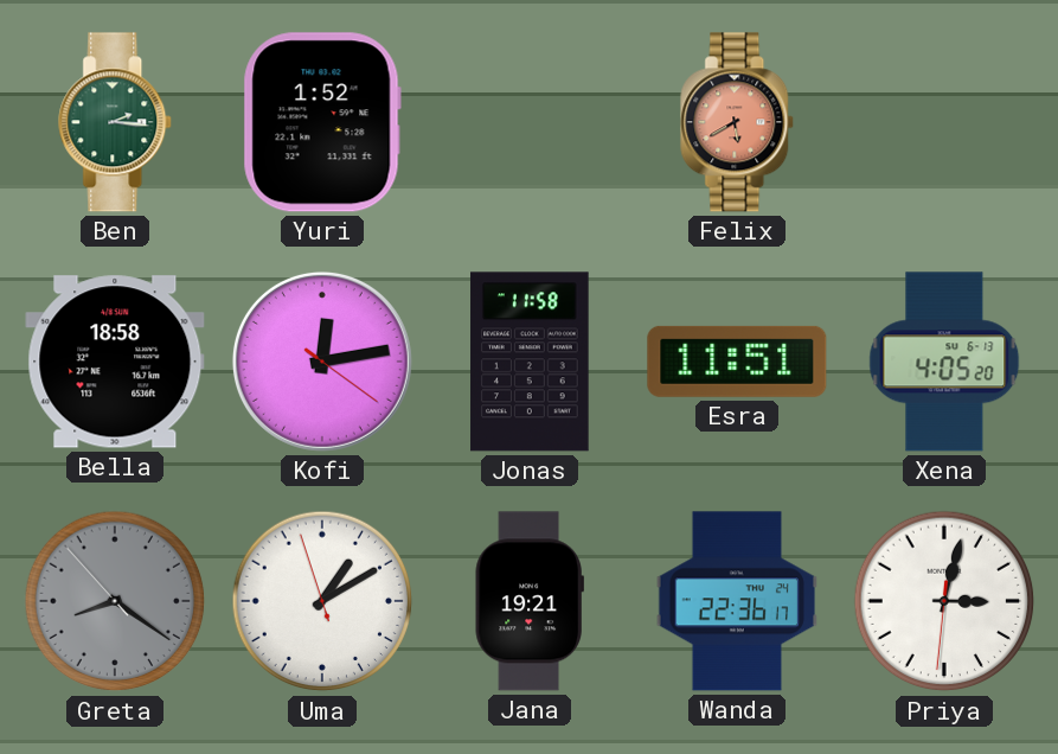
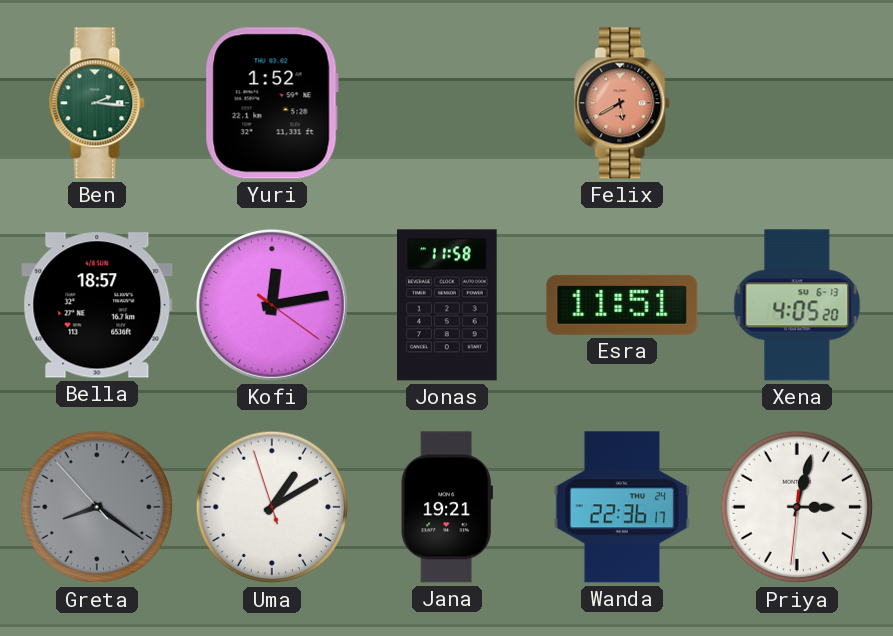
Bella: 18:58 -> 18:57 (97, 305)
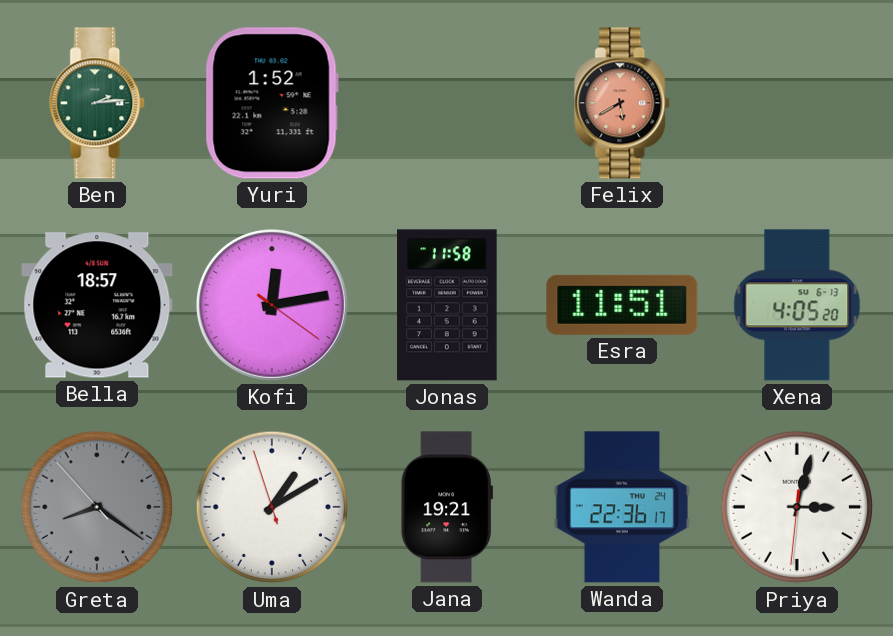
Ben: 2:16 -> 2:14 (98, 103)
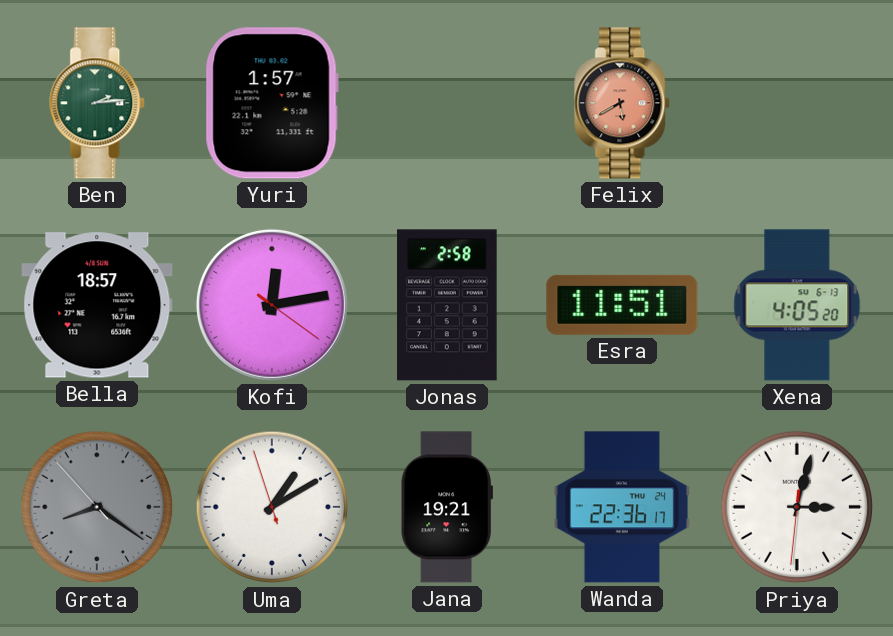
Yuri: 1:52 -> 1:57 (272, 103)
Jonas: 11:58 -> 2:58 (447, 305)
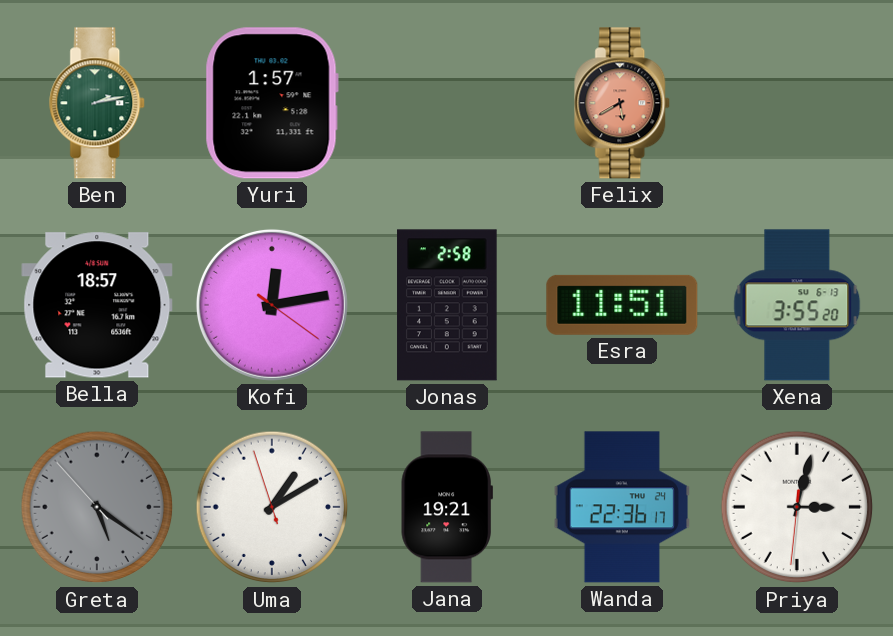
Ben: 2:14 -> 2:13 (98, 103)
Xena: 4:05 -> 3:55 (797, 305)
Greta: 8:20 -> 5:20 (97, 507)
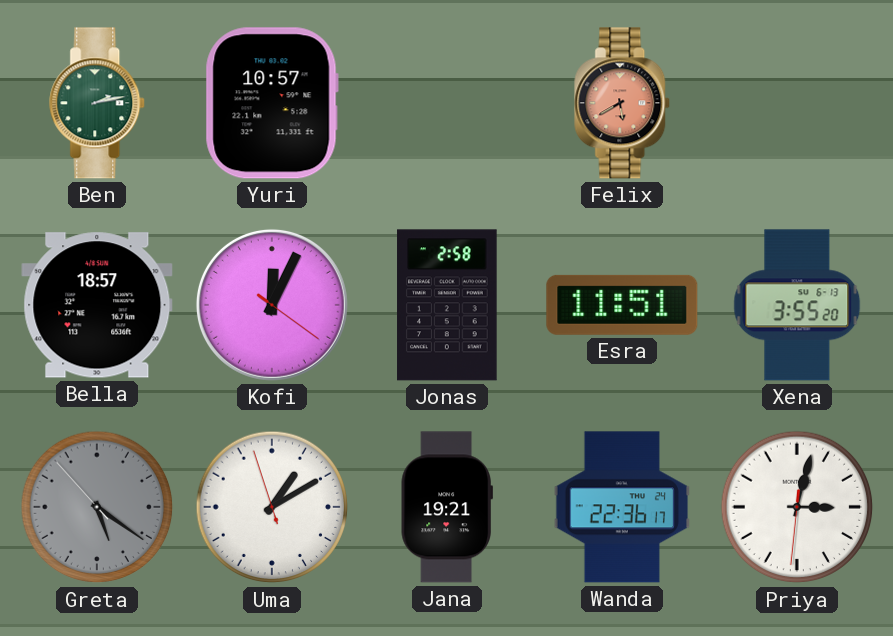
Yuri: 1:57 -> 10:57 (272, 103)
Kofi: 12:13 -> 12:04 (272, 305)
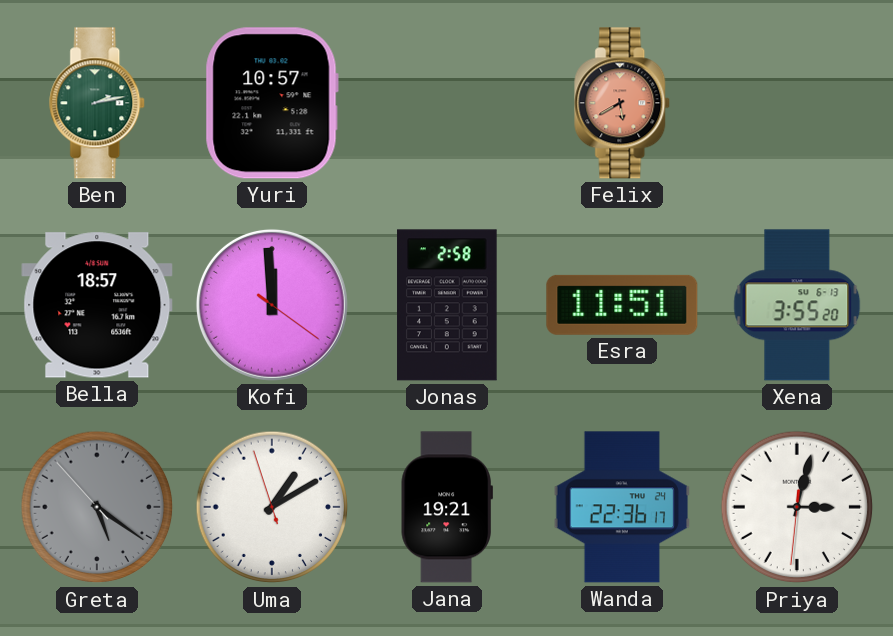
Kofi: 12:04 -> 11:59 (272, 305)
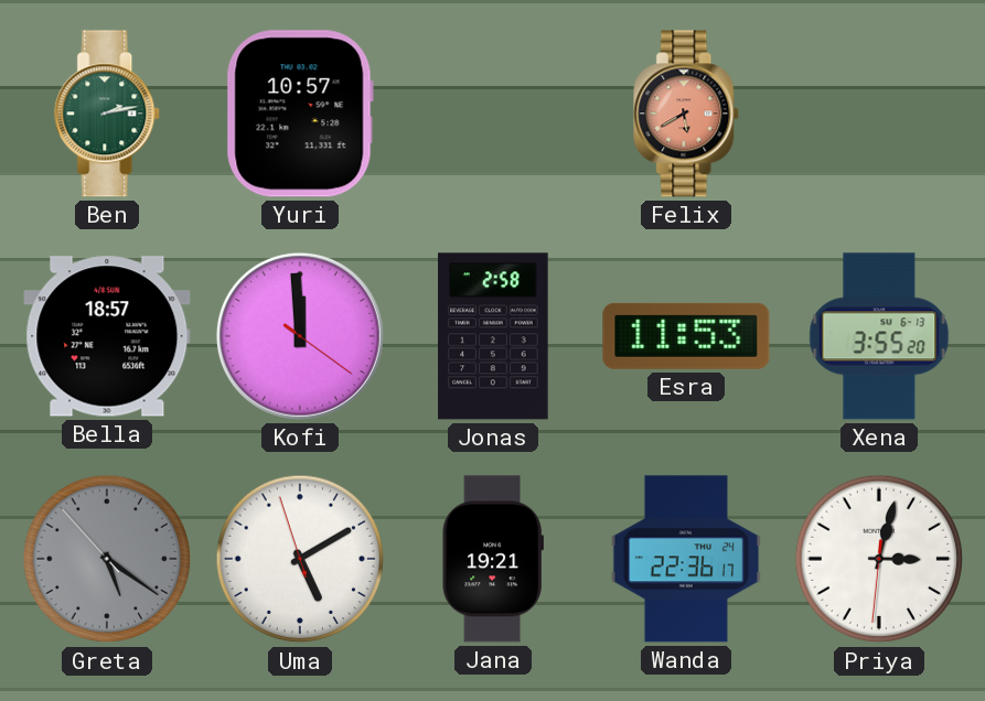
Esra: 11:51 -> 11:53 (686, 336)
Uma: 1:09 -> 5:09 (300, 559)
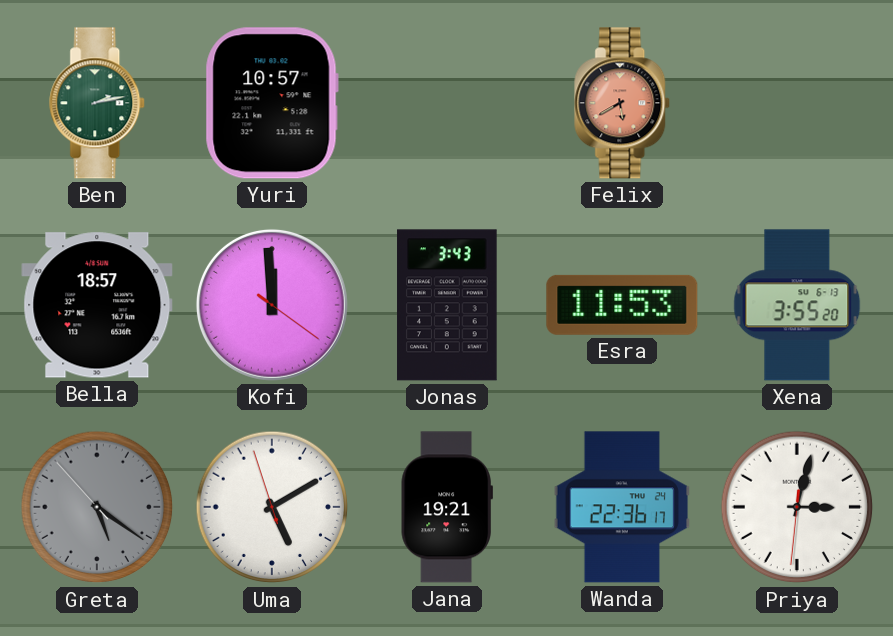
Jonas: 2:58 -> 3:43 (447, 305)
